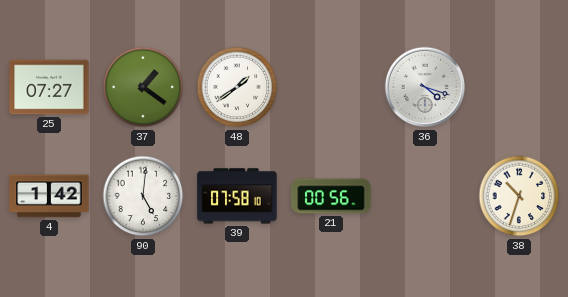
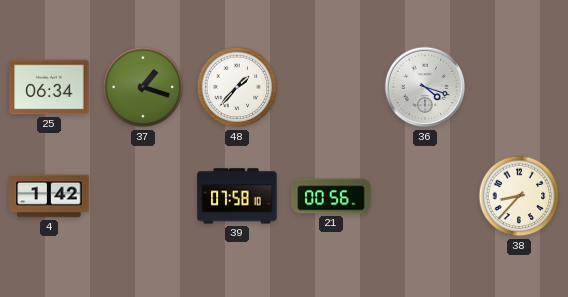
25: 07:27 -> 06:34 (49, 87)
37: 1:21 -> 1:18 (143, 87)
48: 1:39 -> 1:37 (237, 87)
90: 5:01 -> none (143, 196)
38: 10:33 -> 8:37 (519, 196)
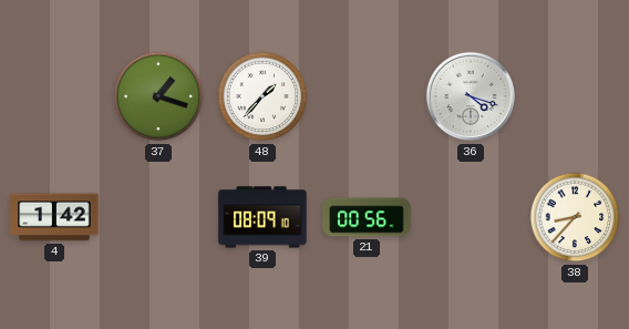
25: 06:34 -> none (49, 87)
39: 07:58 -> 08:09 (262, 217)
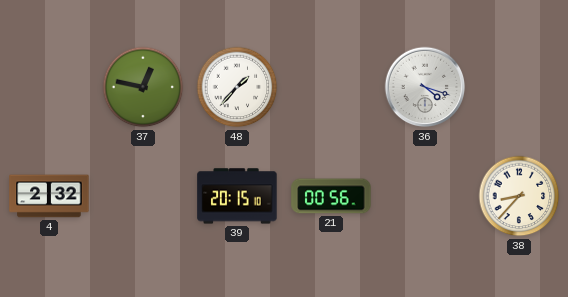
37: 1:18 -> 12:47 (143, 87)
4: 1:42 -> 2:32 (49, 196)
39: 08:09 -> 20:15 (237, 196)
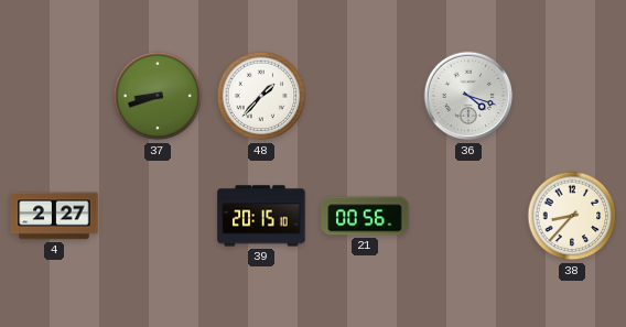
37: 12:47 -> 8:42 (158, 96)
4: 2:32 -> 2:27 (54, 216)
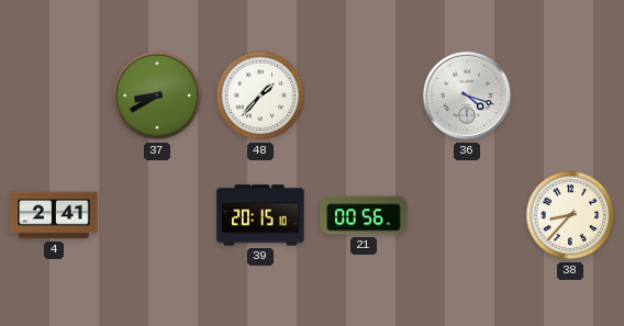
37: 8:42 -> 8:40 (157, 95)
4: 2:27 -> 2:41 (54, 215)
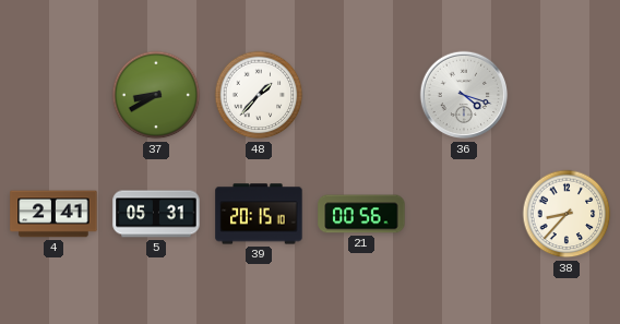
5: none -> 05:31 (156, 214)
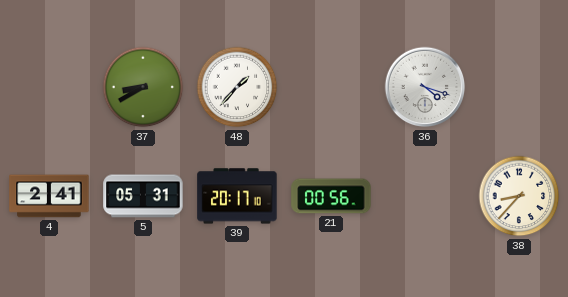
39: 20:15 -> 20:17 (237, 196)
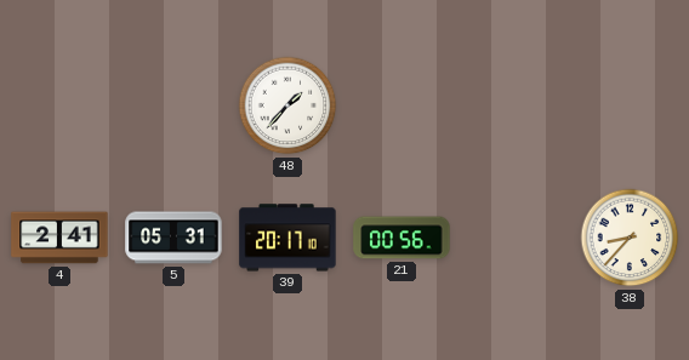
37: 8:40 -> none (143, 87)
36: 4:18 -> none (425, 87)
